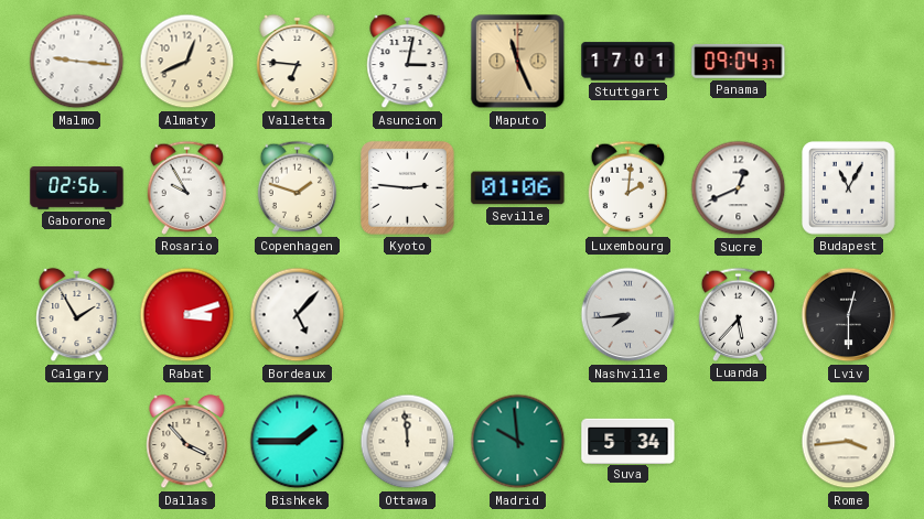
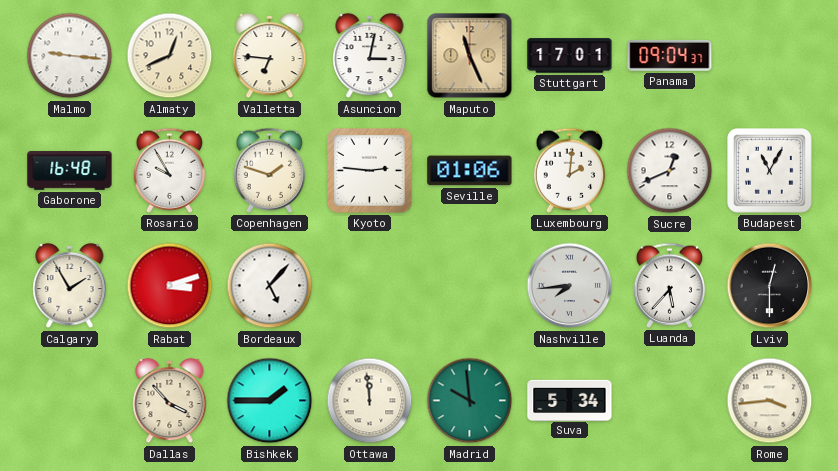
Gaborone: 02:56 -> 16:48 (70, 171)
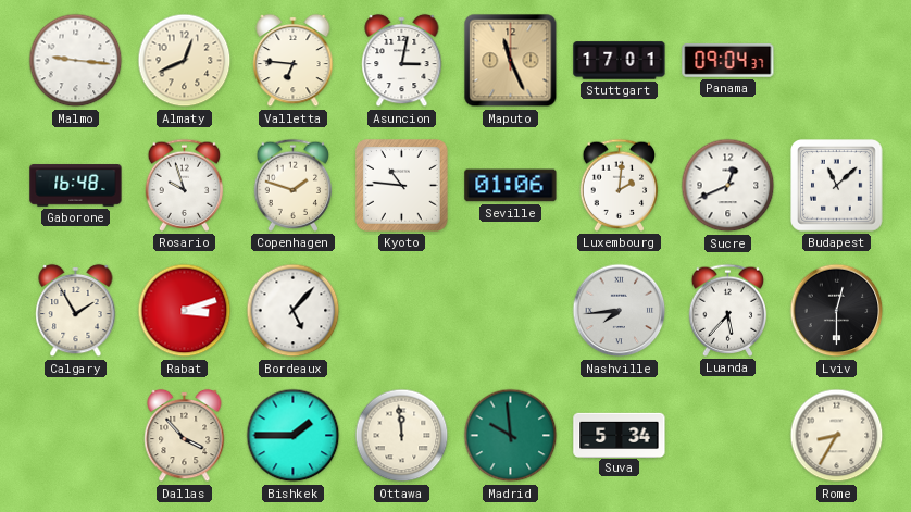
Rosario: 9:55 -> 9:57 (185, 185)
Kyoto: 2:46 -> 10:46 (402, 186)
Budapest: 11:05 -> 11:08 (837, 186)
Rome: 3:44 -> 8:35 (837, 436)
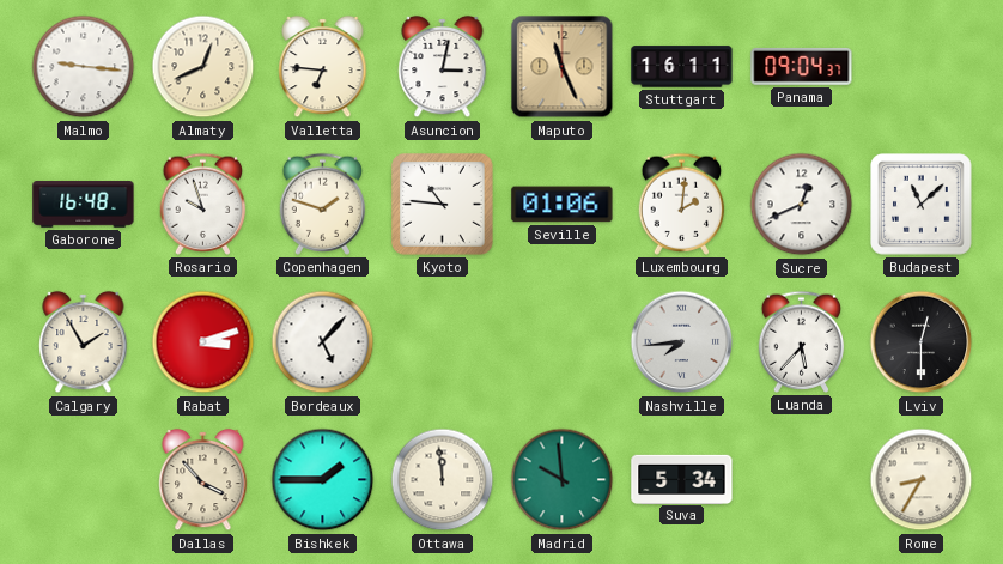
Stuttgart: 17:01 -> 16:11 (682, 67)
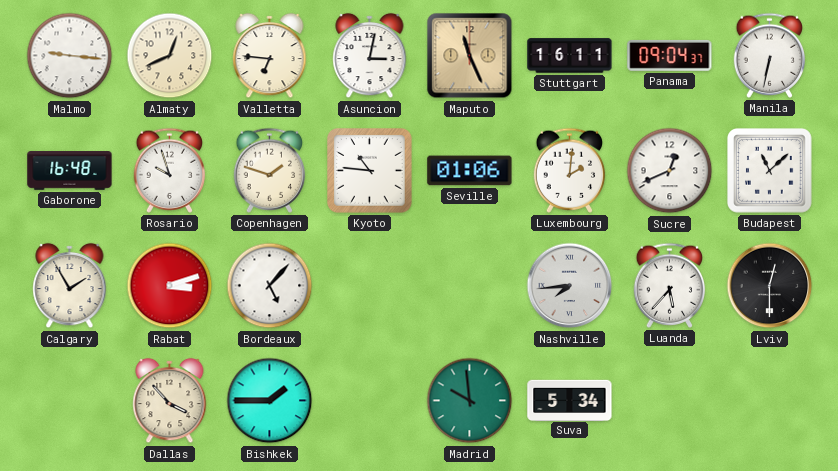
Manila: none -> 6:32 (770, 55)
Ottawa: 11:59 -> none (443, 480)
Rome: 8:35 -> none (922, 480)
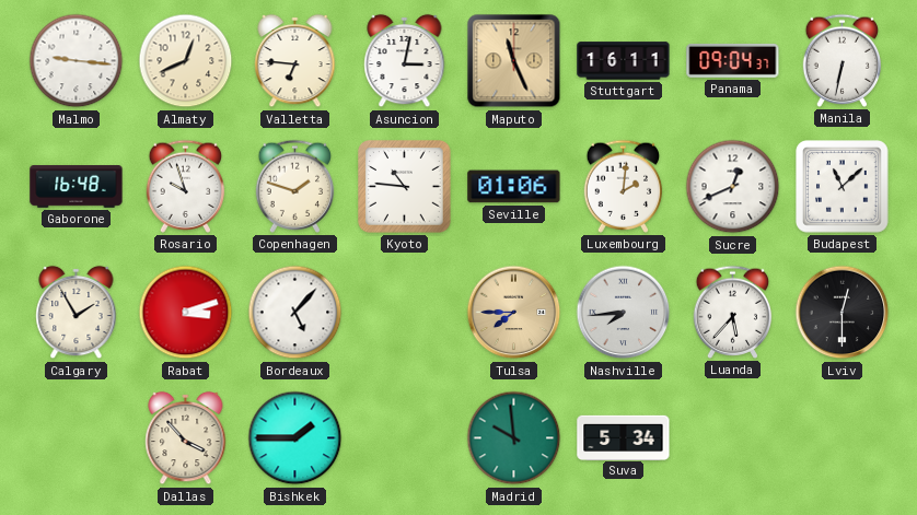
Tulsa: none -> 7:45 (514, 313)
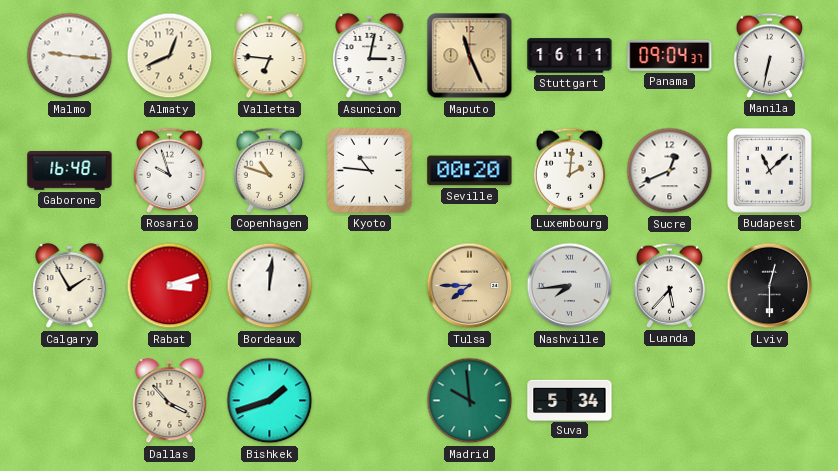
Copenhagen: 1:48 -> 10:48 (270, 170)
Seville: 01:06 -> 00:20 (470, 171)
Bordeaux: 5:07 -> 12:01 (270, 286)
Bishkek: 1:45 -> 1:42 (270, 401)
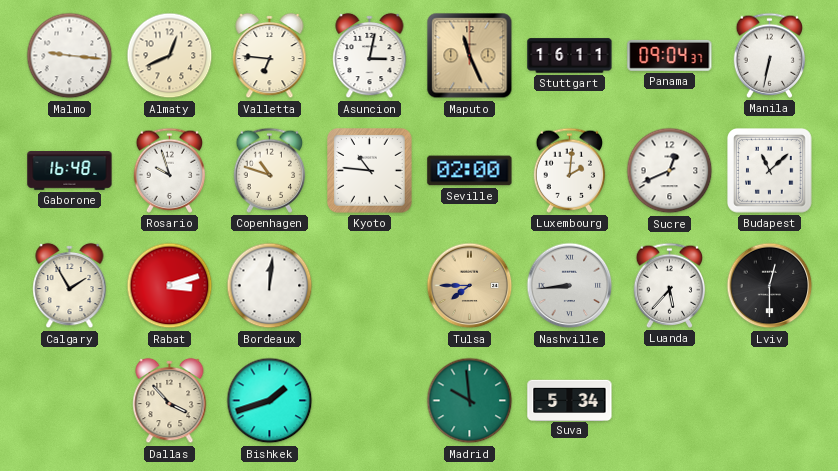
Seville: 00:20 -> 02:00 (470, 171)
Nashville: 7:44 -> 8:44 (570, 286)
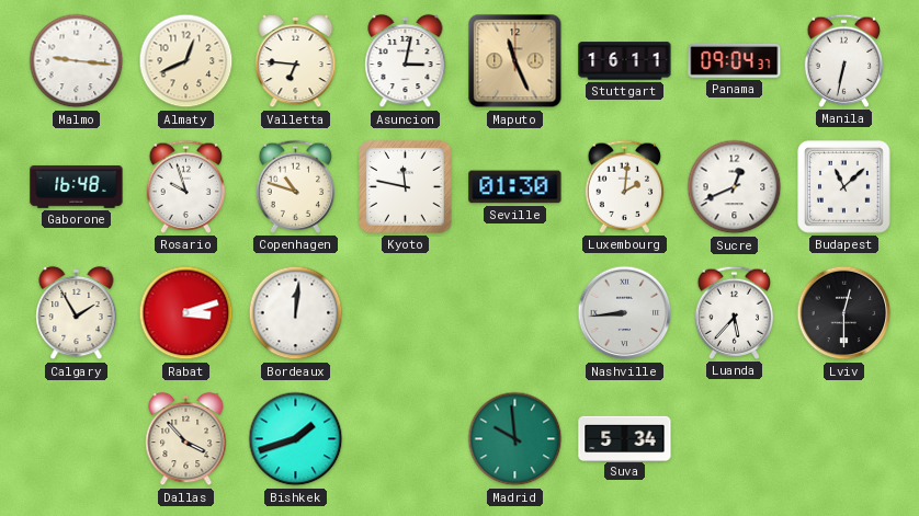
Kyoto: 10:46 -> 11:47 (406, 187)
Seville: 02:00 -> 01:30 (515, 187)
Tulsa: 7:45 -> none (470, 286)
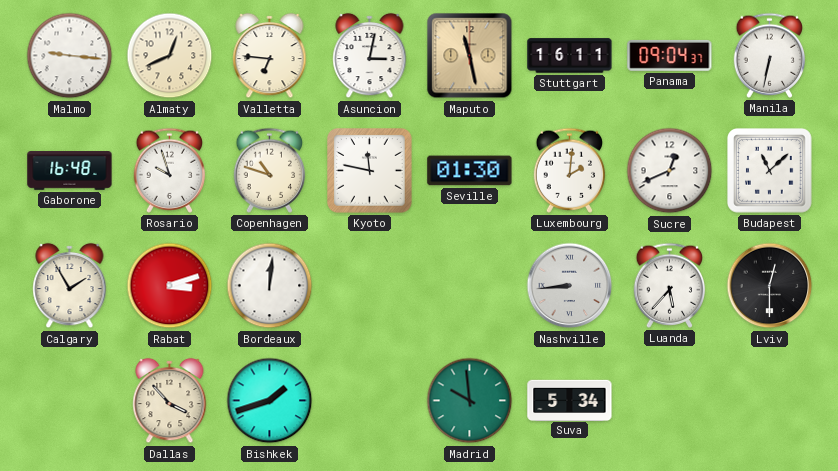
Maputo: 11:26 -> 11:28 (470, 56)
